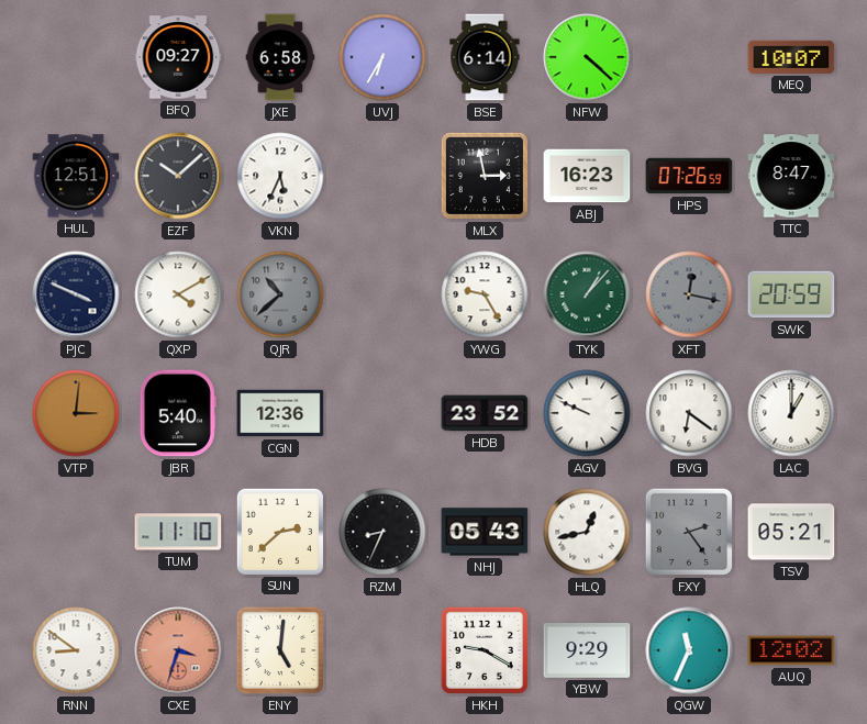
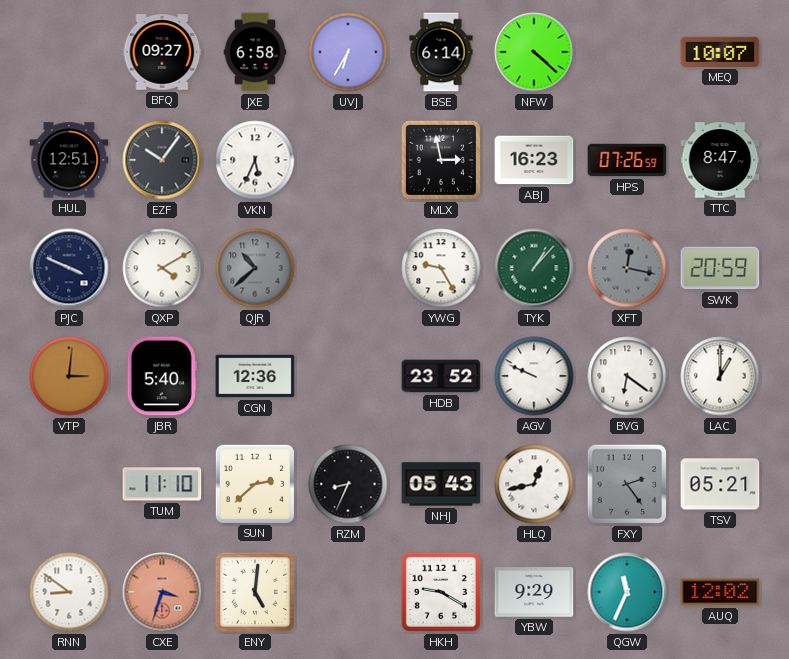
EZF: 10:08 -> 10:06 (162, 160)
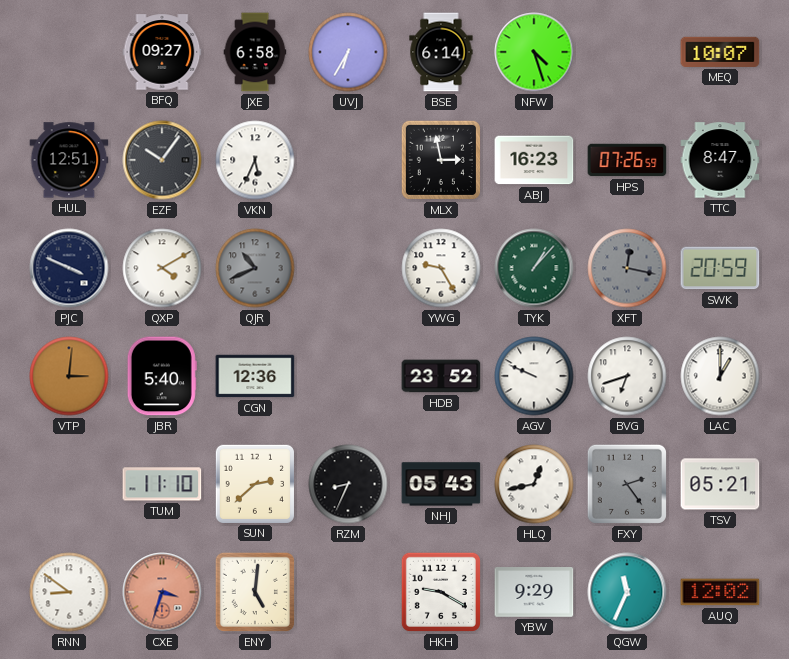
NFW: 4:22 -> 4:27 (534, 52)
QJR: 10:38 -> 10:41 (255, 268)
BVG: 6:21 -> 6:42 (627, 376)
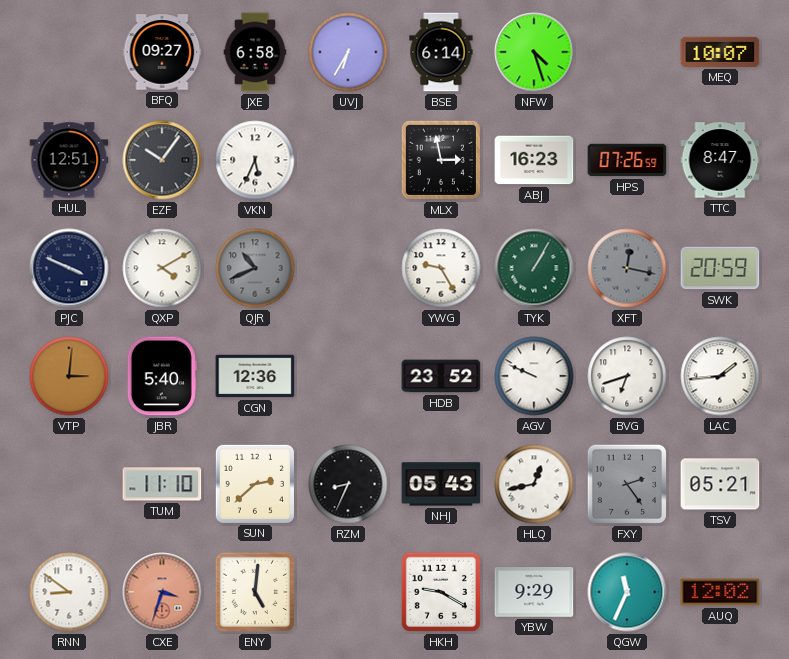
TYK: 1:07 -> 1:05 (534, 268)
LAC: 1:00 -> 1:44 (720, 376)
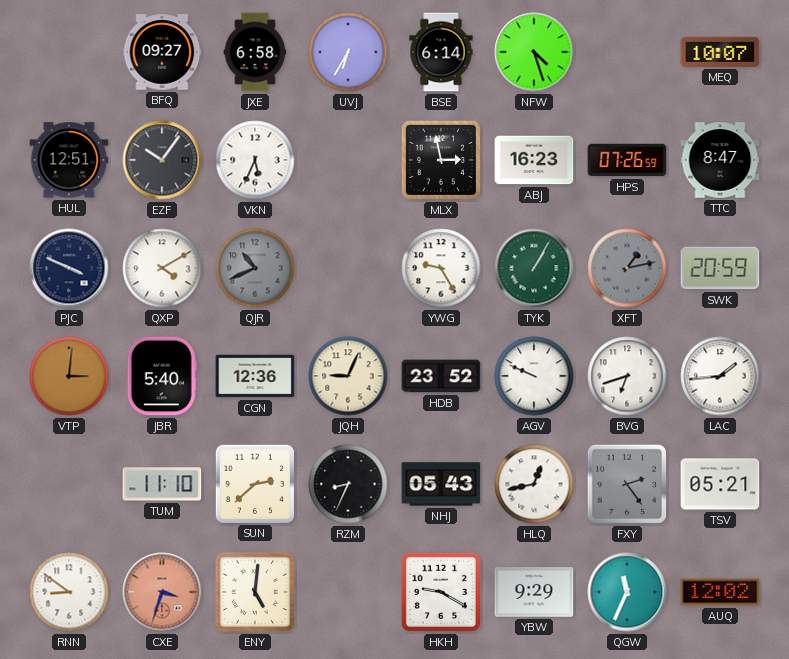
XFT: 12:17 -> 1:13 (627, 268)
JQH: none -> 9:04 (348, 376)
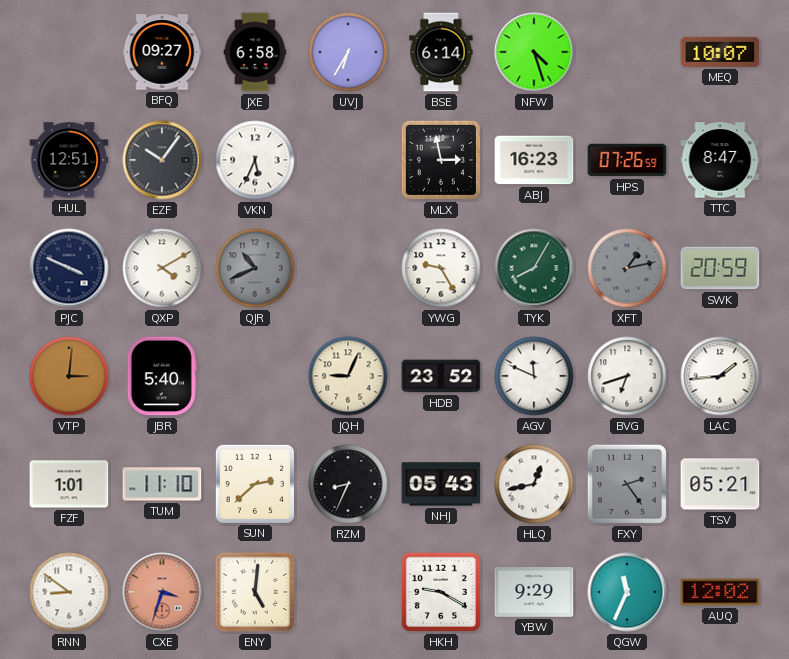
TYK: 1:05 -> 8:05 (534, 268)
CGN: 12:36 -> none (255, 376)
AGV: 9:49 -> 11:49 (534, 376)
FZF: none -> 1:01 (69, 484)
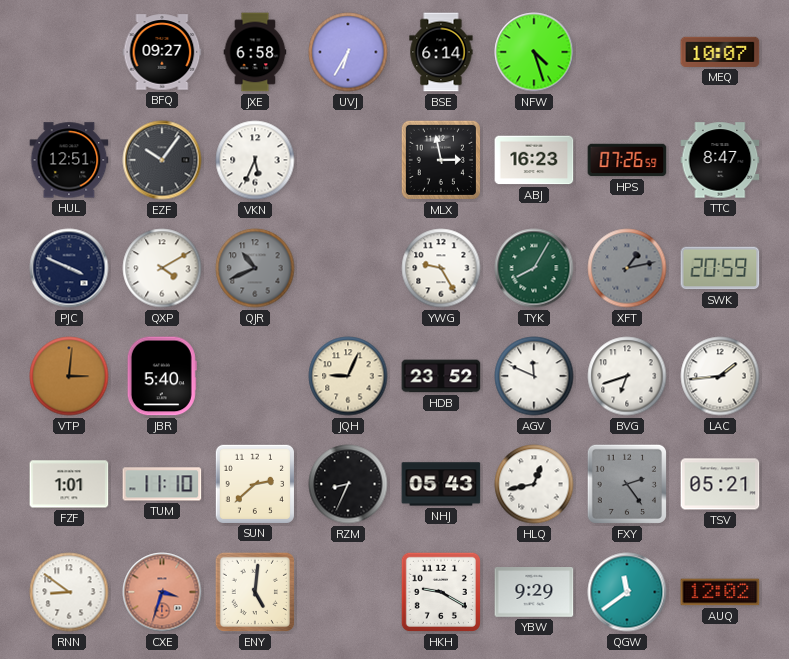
QGW: 11:34 -> 11:39 (627, 592)
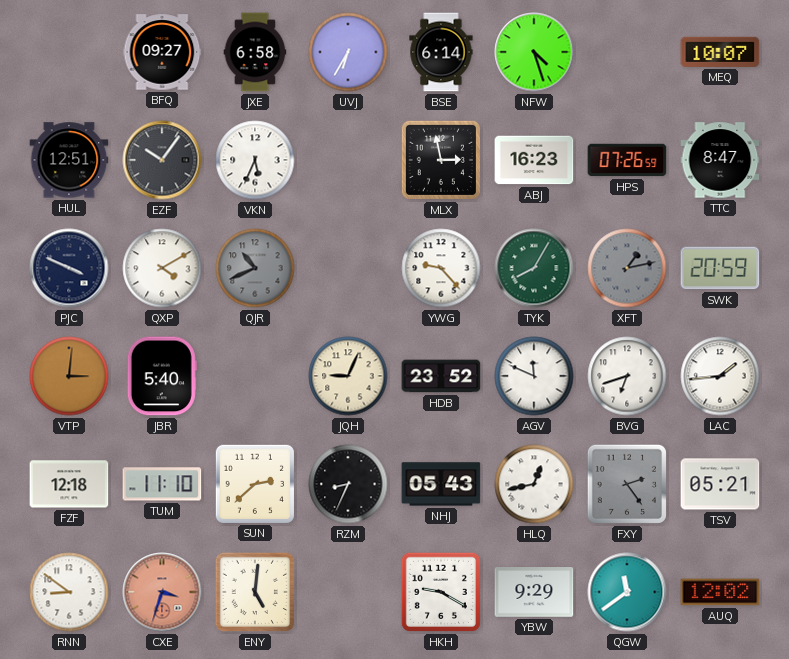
YWG: 9:25 -> 9:23 (441, 268)
FZF: 1:01 -> 12:18 (69, 484)
